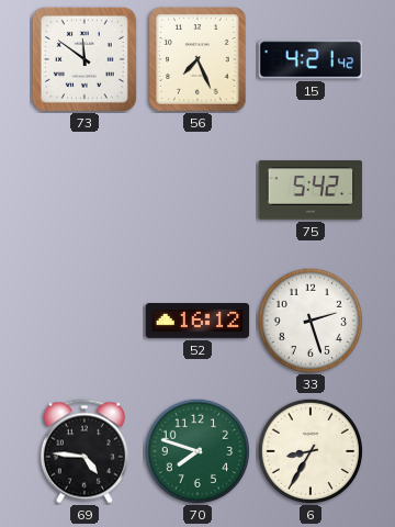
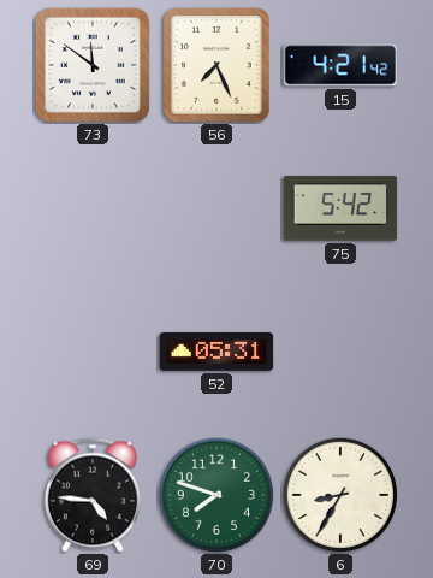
52: 16:12 -> 05:31 (216, 353)
33: 2:27 -> none (309, 319)
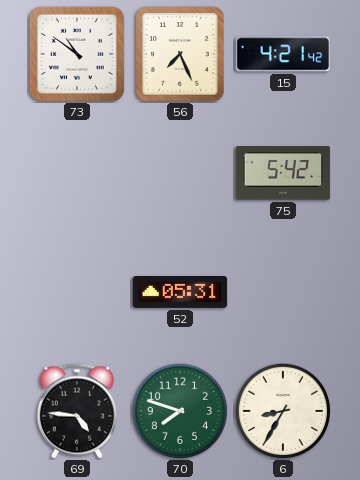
73: 11:51 -> 10:51 (77, 54)
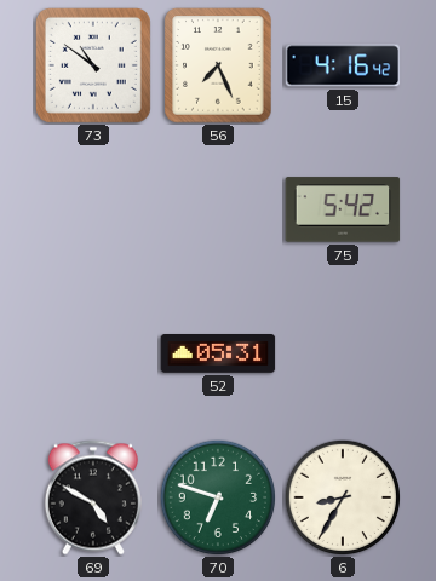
15: 4:21 -> 4:16 (343, 65)
69: 4:46 -> 4:50 (93, 497)
70: 7:48 -> 6:48 (217, 496)
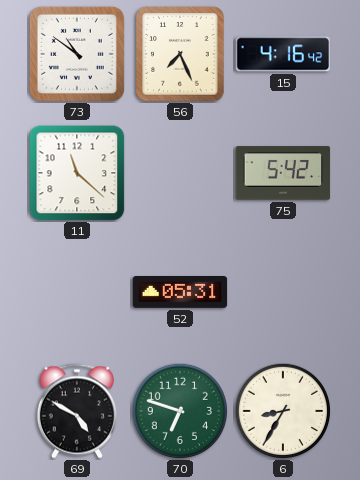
11: none -> 11:22 (77, 173)
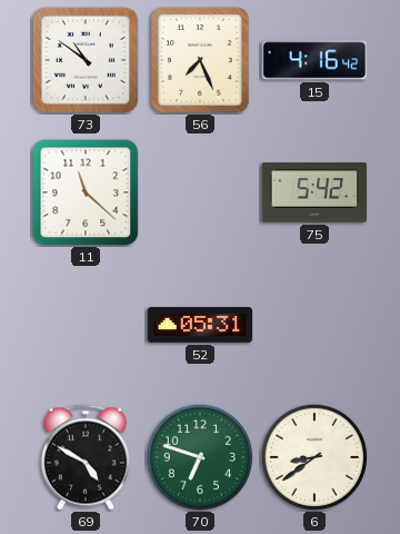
6: 8:35 -> 8:39 (313, 456)
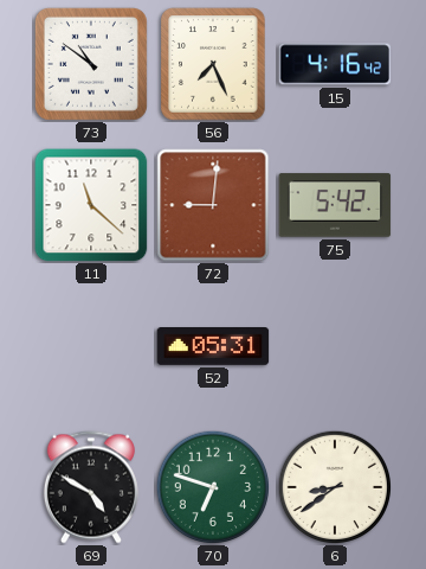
72: none -> 9:01 (213, 205)
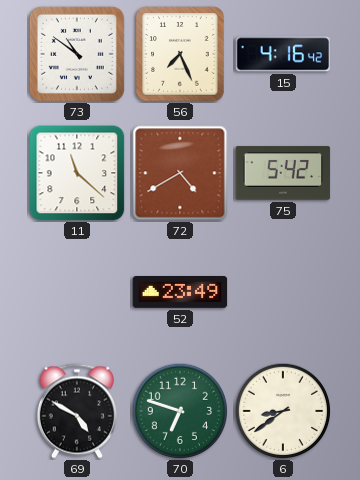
72: 9:01 -> 4:40 (180, 173)
52: 05:31 -> 23:49 (180, 293)
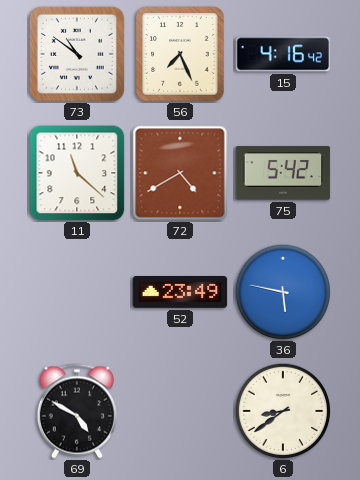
36: none -> 5:47 (282, 291)
70: 6:48 -> none (179, 410)
